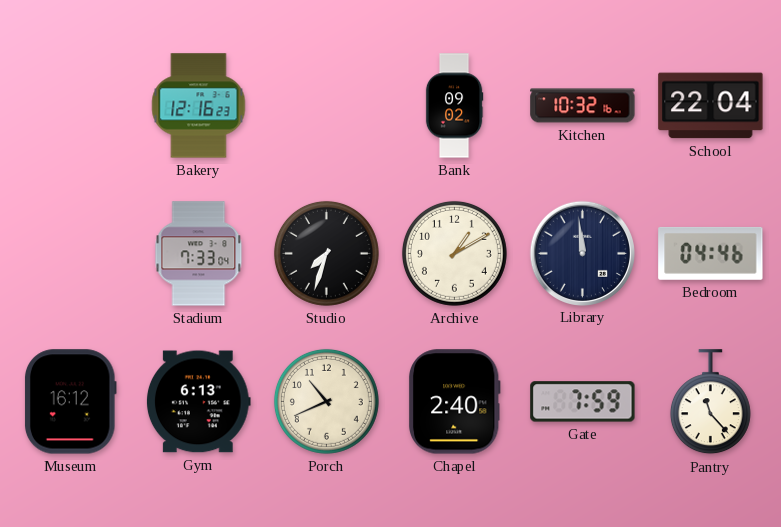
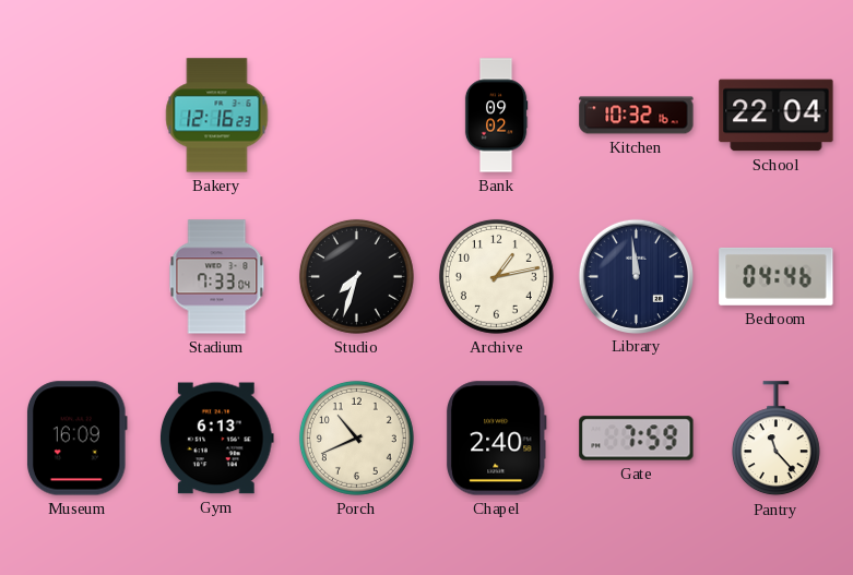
Archive: 1:10 -> 1:13 (496, 276)
Museum: 16:12 -> 16:09 (76, 439)
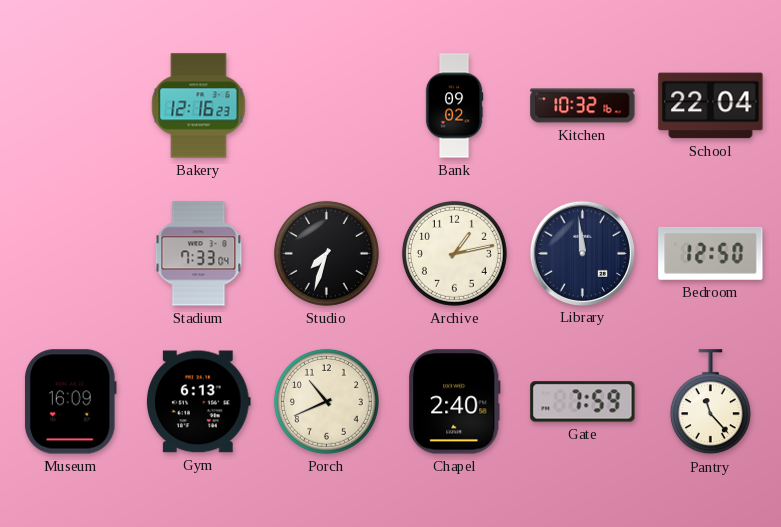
Bedroom: 04:46 -> 12:50 (711, 253)
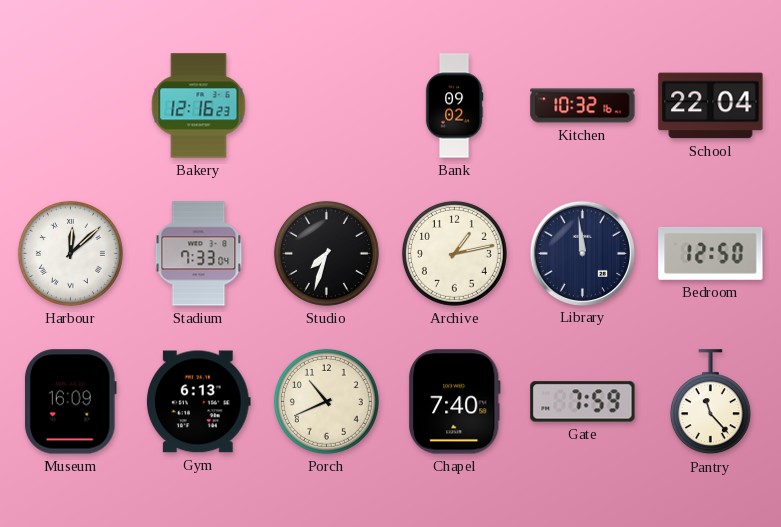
Harbour: none -> 12:08 (70, 253)
Chapel: 2:40 -> 7:40 (454, 402)
